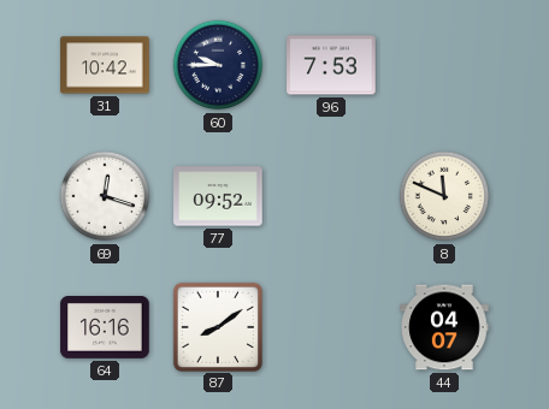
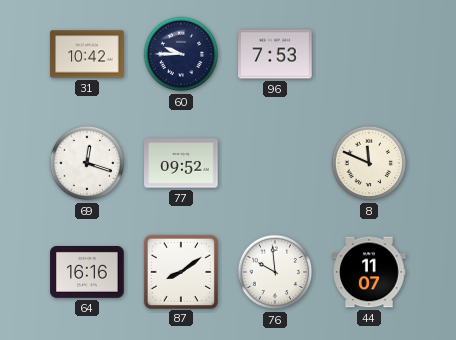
76: none -> 9:59 (275, 272)
44: 04:07 -> 11:07 (369, 272)
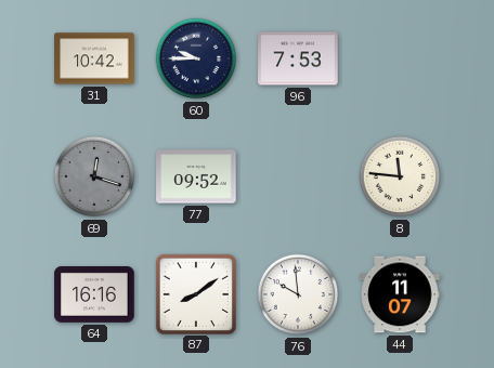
69 dial: white -> grey (94, 176)
8: 11:49 -> 11:46 (400, 176)
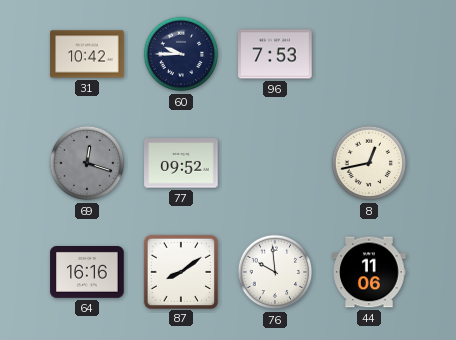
8: 11:46 -> 12:43 (369, 163)
44: 11:07 -> 11:06 (369, 272)
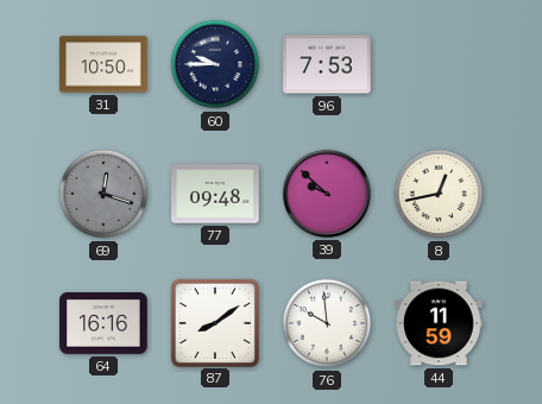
31: 10:42 -> 10:50 (103, 64)
77: 09:52 -> 09:48 (215, 194)
39: none -> 9:52 (327, 194)
44: 11:06 -> 11:59 (439, 323)
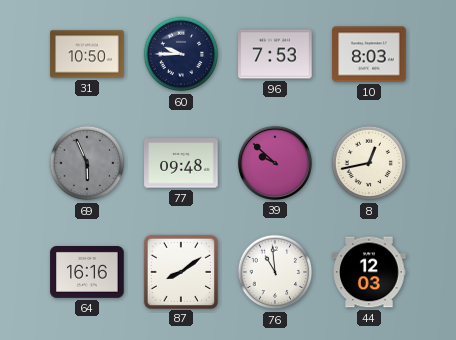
10: none -> 8:03 (369, 54)
69: 12:18 -> 5:56 (87, 163)
76: 9:59 -> 10:59 (275, 272)
44: 11:59 -> 12:03 (369, 272)
